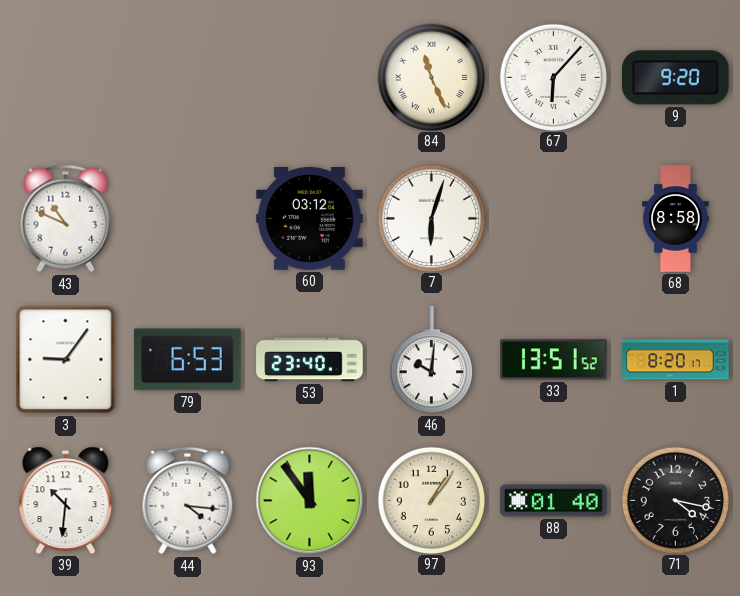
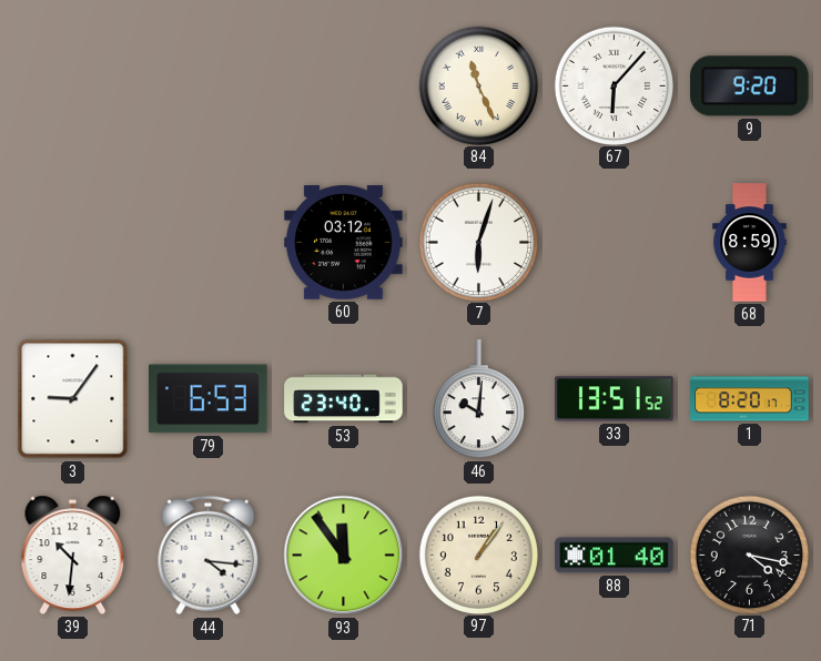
43: 10:49 -> none (66, 219)
68: 8:58 -> 8:59 (750, 243)
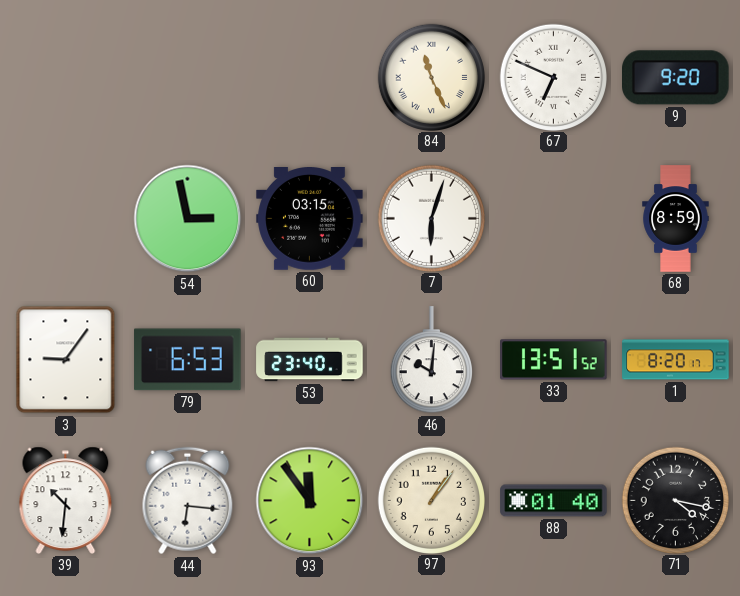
67: 6:07 -> 6:49 (553, 77)
54: none -> 2:58 (188, 219)
60: 03:12 -> 03:15 (310, 219)
44: 4:16 -> 6:16 (188, 501)
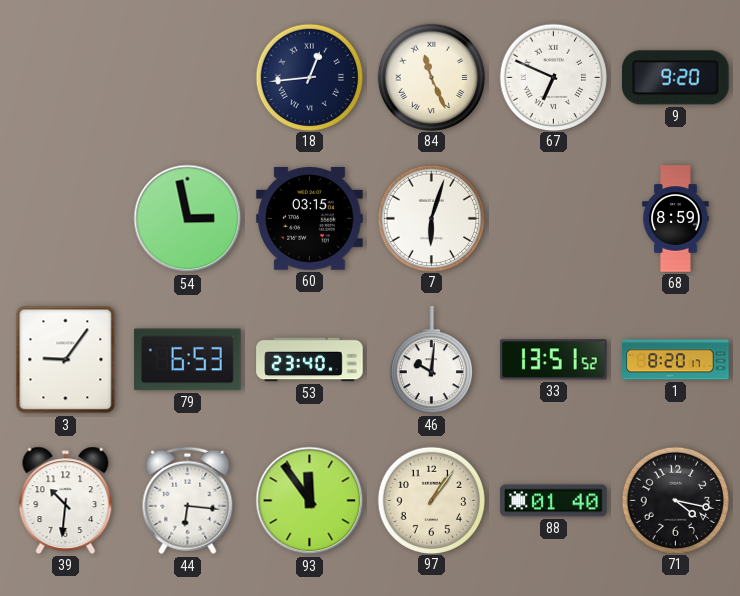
18: none -> 12:44 (309, 77)
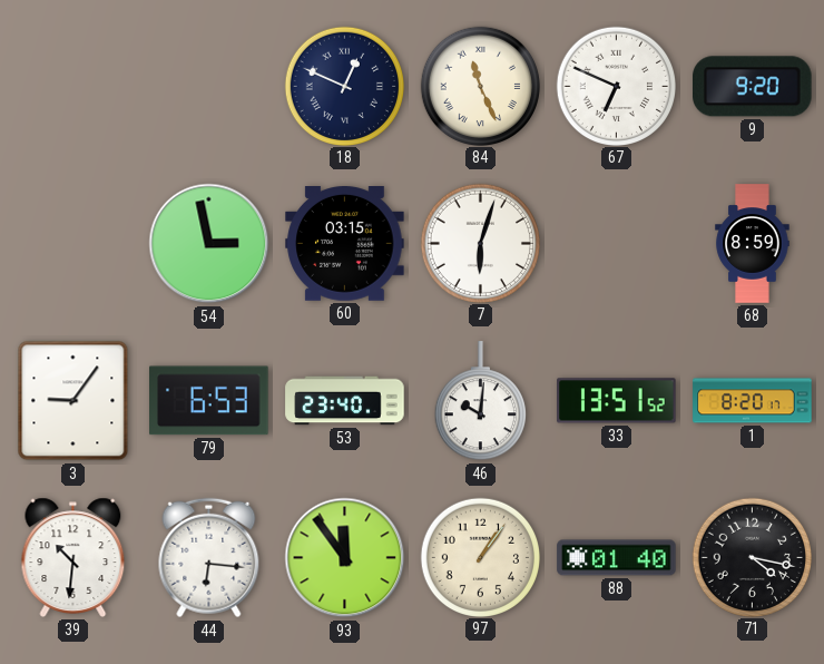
18: 12:44 -> 12:49 (344, 86)
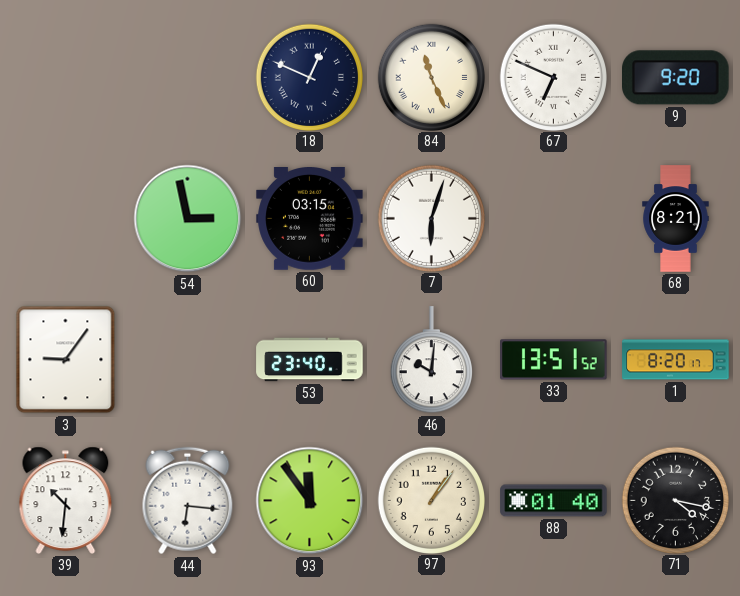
68: 8:59 -> 8:21 (676, 219)
79: 6:53 -> none (209, 401)
